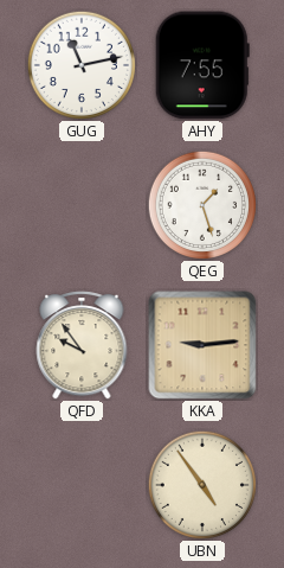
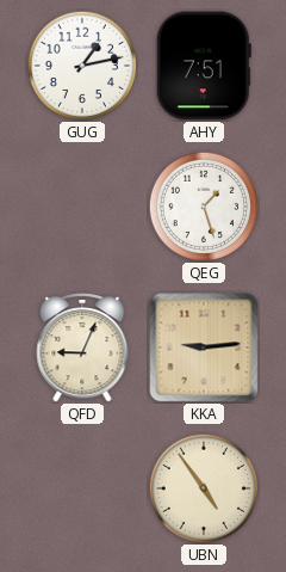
GUG: 11:13 -> 1:13 (81, 64)
AHY: 7:55 -> 7:51 (204, 66)
QFD: 9:54 -> 9:04 (82, 349)
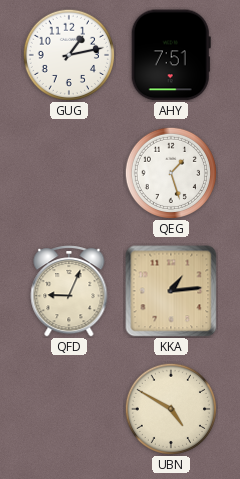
KKA: 9:14 -> 1:14 (171, 291)
UBN: 4:54 -> 4:50 (170, 408)
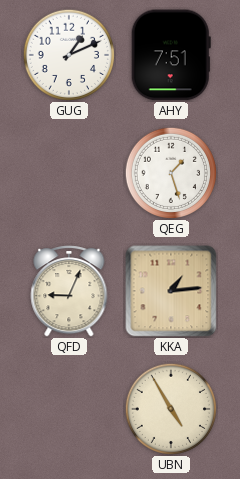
GUG: 1:13 -> 1:11 (68, 54)
UBN: 4:50 -> 4:55 (170, 408)
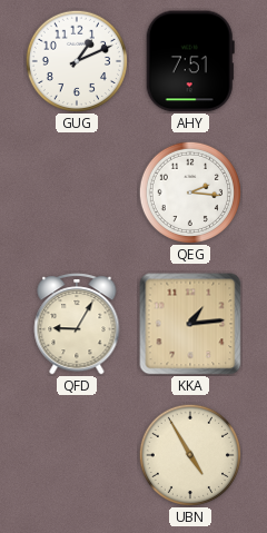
QEG: 1:27 -> 2:16 (189, 191)
QFD: 9:04 -> 9:05 (77, 325)
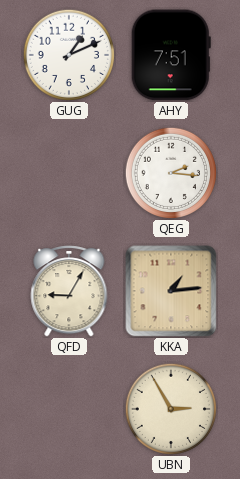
UBN: 4:55 -> 2:55 (170, 408)
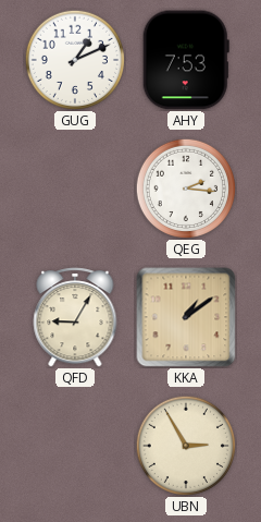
AHY: 7:51 -> 7:53 (186, 60)
KKA: 1:14 -> 1:09 (186, 317)
